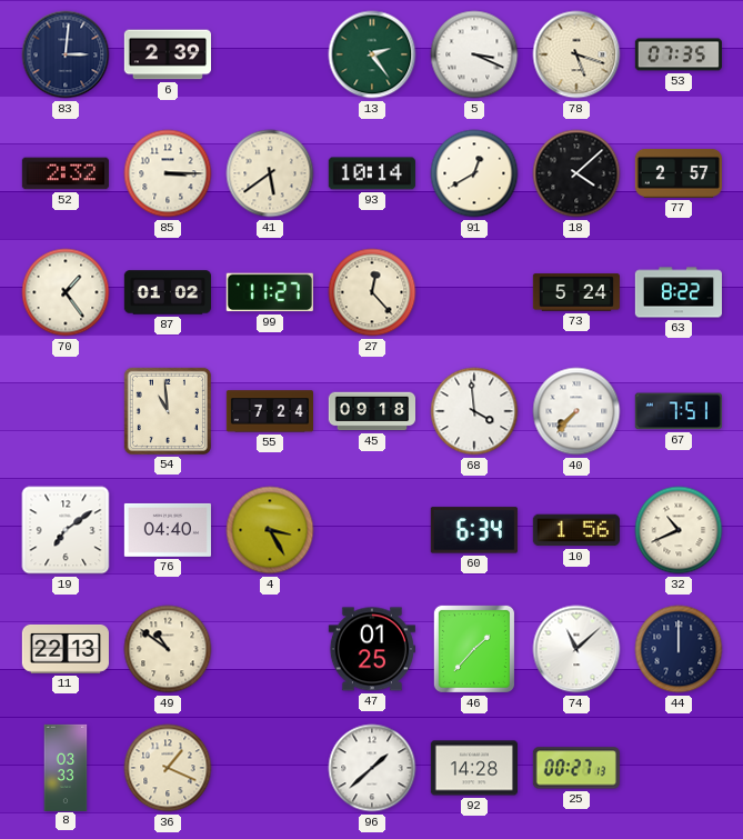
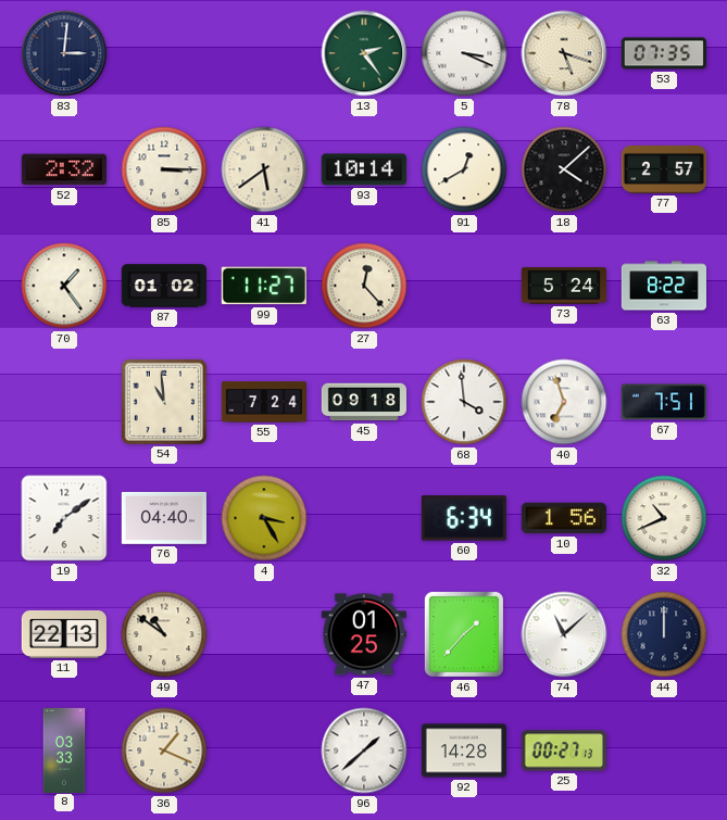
6: 2:39 -> none (167, 54)
40: 7:37 -> 6:57 (564, 402)
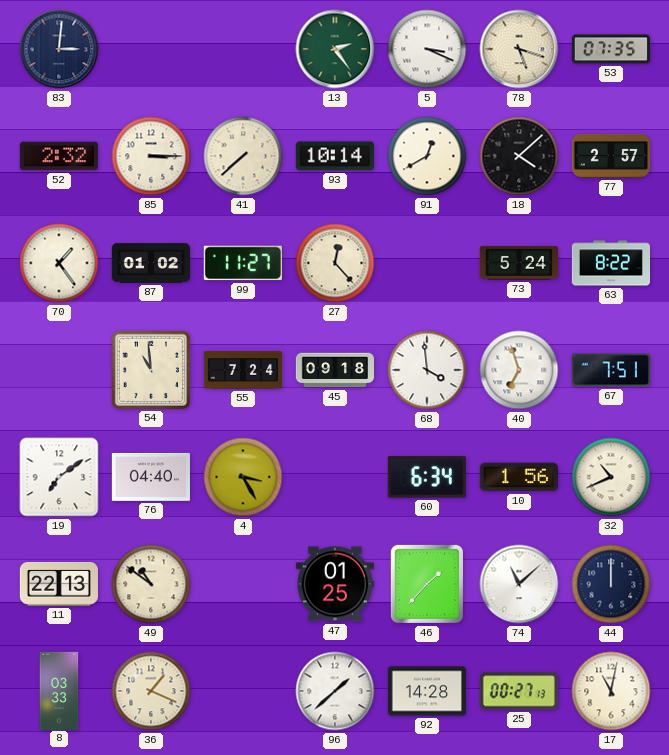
41: 5:39 -> 7:38 (243, 156)
17: none -> 11:02 (611, 691)
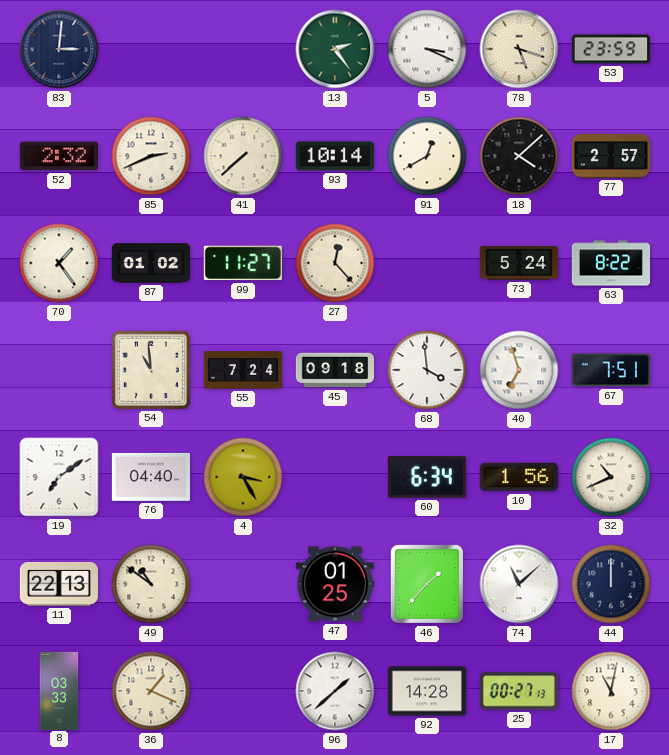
53: 07:35 -> 23:59 (611, 49)
85: 3:15 -> 2:41 (151, 156)
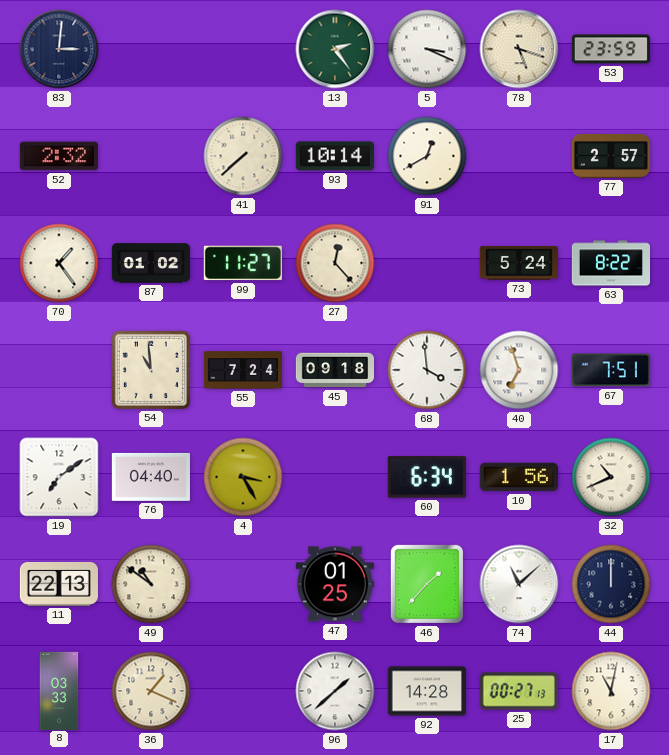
85: 2:41 -> none (151, 156)
18: 4:08 -> none (519, 156)
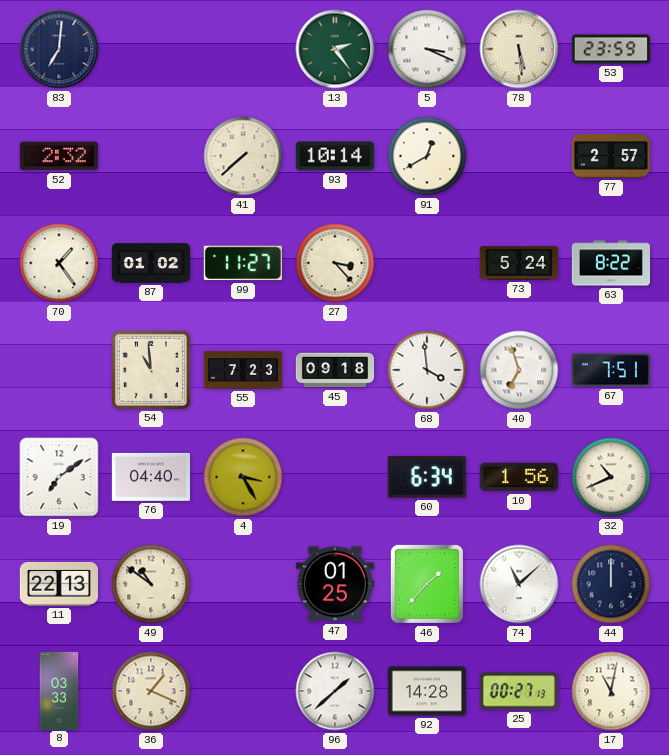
83: 3:01 -> 7:01 (59, 49)
78: 5:18 -> 5:29 (519, 49)
27: 12:23 -> 3:23 (335, 263)
55: 7:24 -> 7:23 (242, 370)
